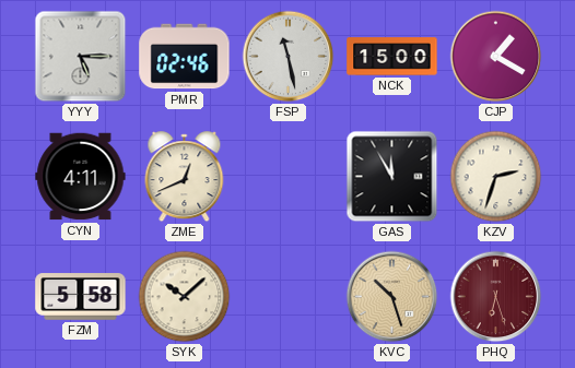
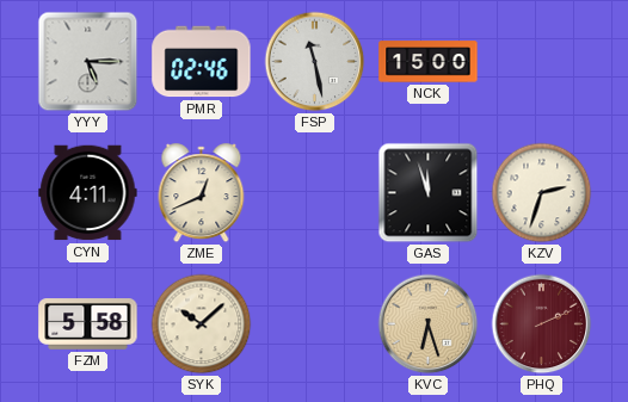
CJP: 1:20 -> none (496, 57)
GAS: 11:55 -> 11:57 (429, 193)
KVC: 10:27 -> 6:27 (429, 324)
PHQ: 6:27 -> 2:11 (542, 324)
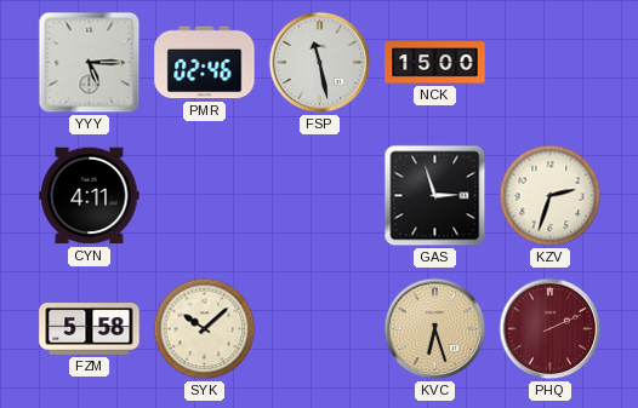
ZME: 12:41 -> none (202, 193)
GAS: 11:57 -> 2:57 (435, 196)
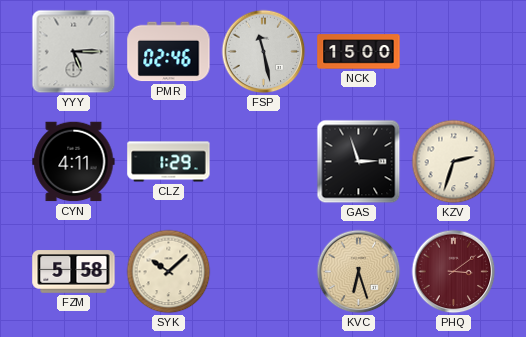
CLZ: none -> 1:29 (169, 162)
PHQ: 2:11 -> 3:09 (454, 272)
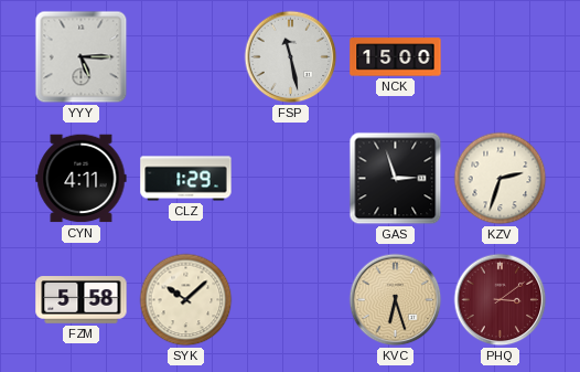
PMR: 02:46 -> none (169, 52)
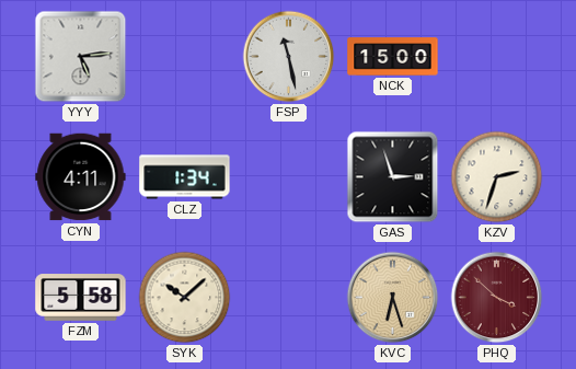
YYY: 5:15 -> 5:14 (81, 57)
CLZ: 1:29 -> 1:34 (185, 177)
PHQ: 3:09 -> 3:52 (497, 298)
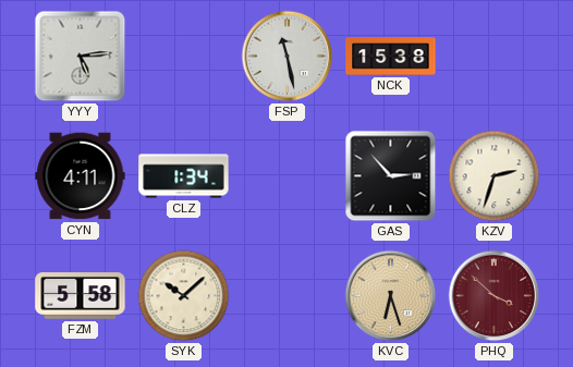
NCK: 15:00 -> 15:38 (391, 57)
GAS: 2:57 -> 2:53 (391, 176)
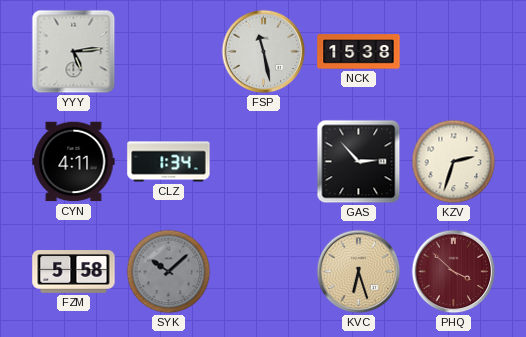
SYK dial: cream -> grey (169, 272)
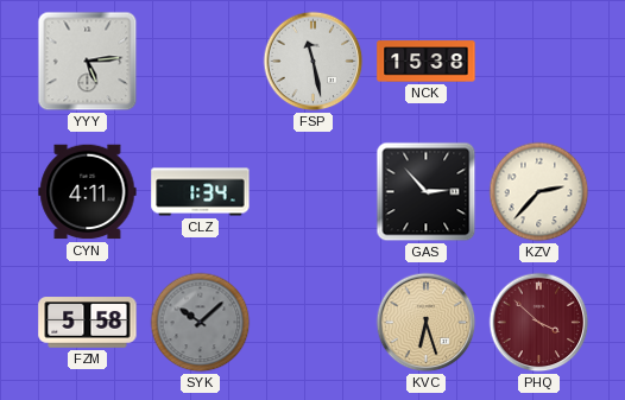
KZV: 2:33 -> 2:37 (539, 192)
